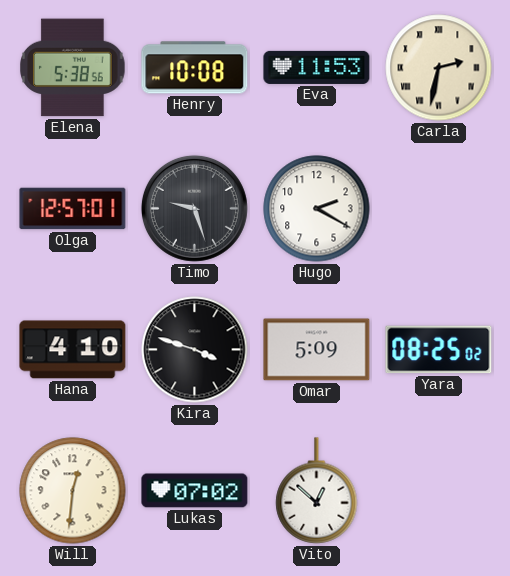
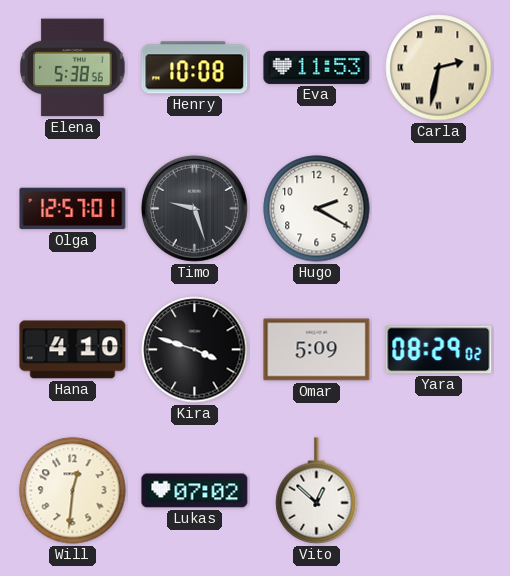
Yara: 08:25 -> 08:29 (439, 350)
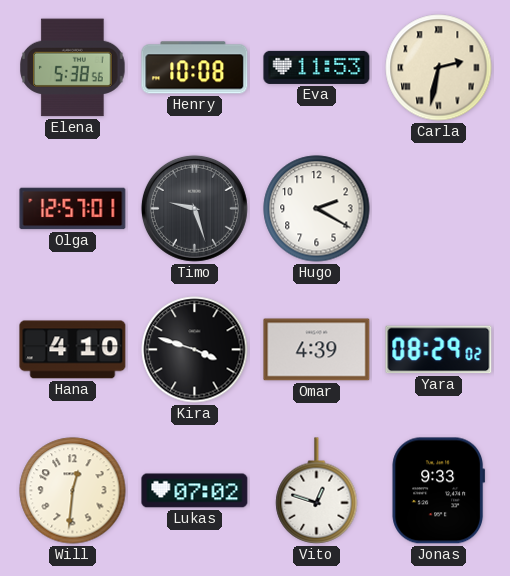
Omar: 5:09 -> 4:39 (317, 350)
Vito: 12:52 -> 12:48 (317, 491)
Jonas: none -> 9:33 (439, 491)
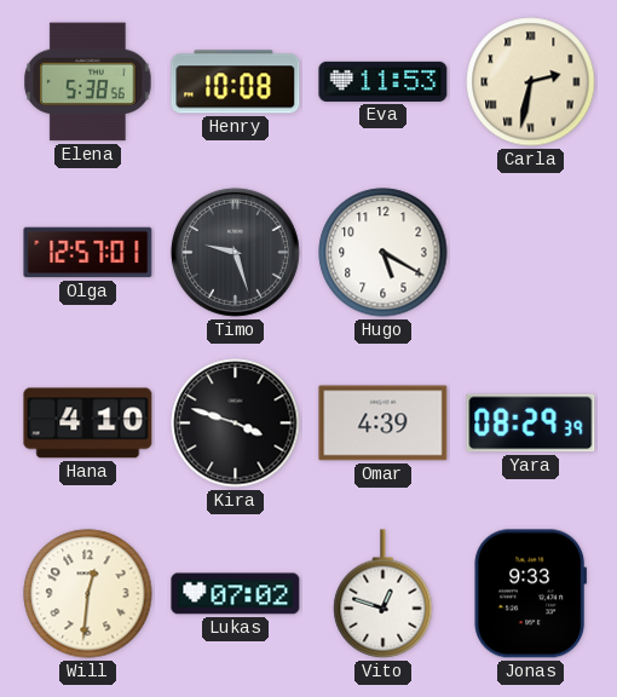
Hugo: 2:20 -> 5:20 (384, 253)
Yara: 08:29:02 -> 08:29:39 (531, 424)
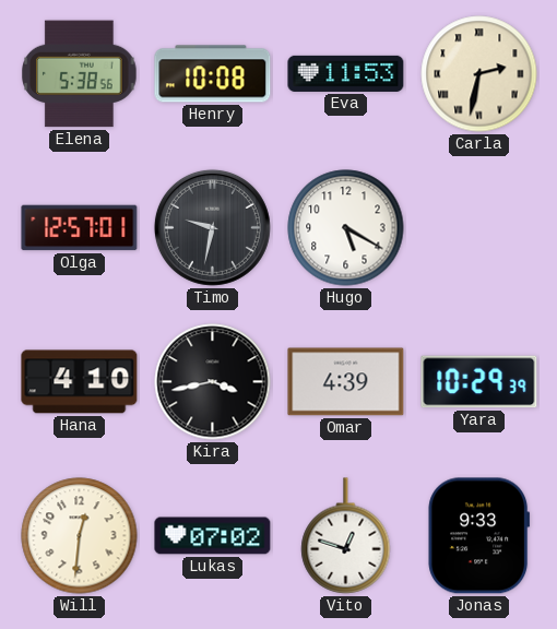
Timo: 9:27 -> 9:32 (212, 227)
Kira: 3:48 -> 3:43 (213, 382)
Yara: 08:29 -> 10:29 (479, 382)
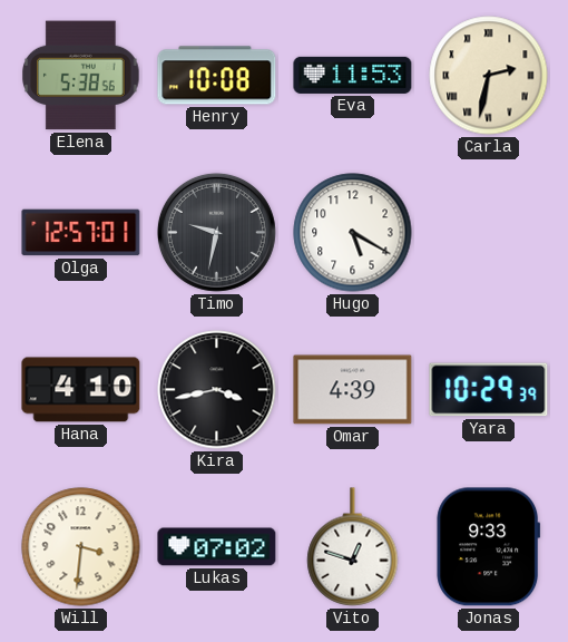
Will: 12:31 -> 3:31 (81, 547)
